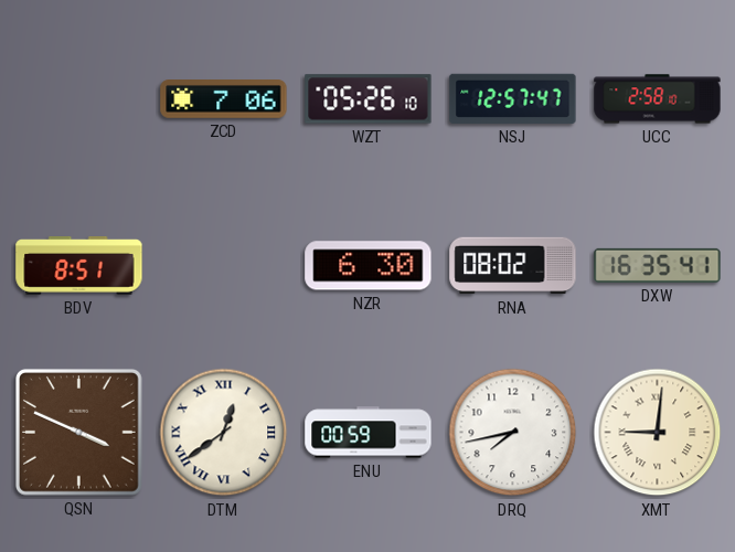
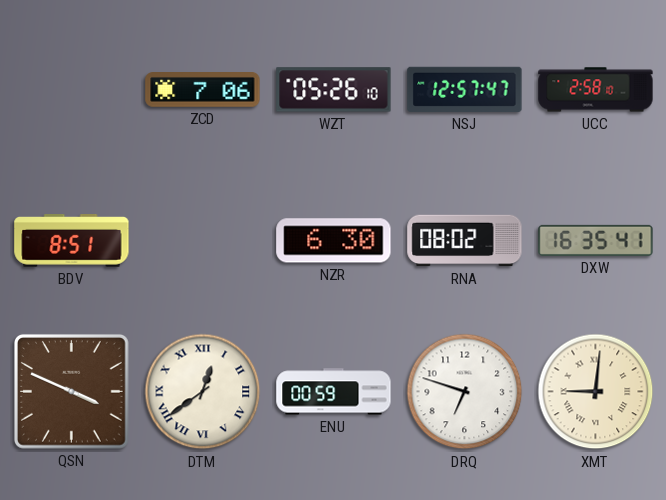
DRQ: 7:43 -> 6:48 (465, 392)
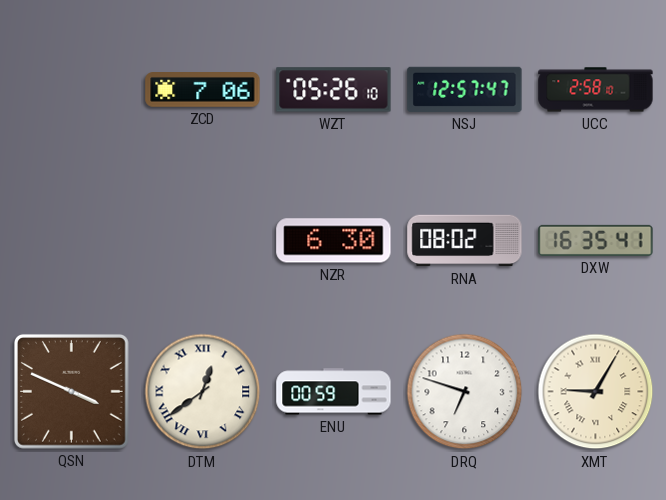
BDV: 8:51 -> none (72, 241)
XMT: 9:01 -> 9:05 (596, 392)
